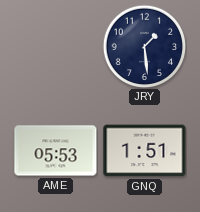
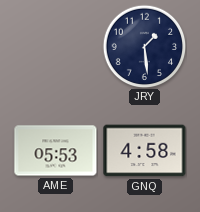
GNQ: 1:51 -> 4:58 (145, 151)
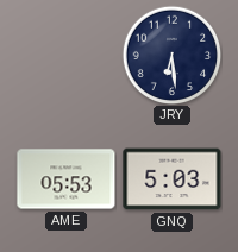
JRY: 1:29 -> 6:29 (171, 55)
GNQ: 4:58 -> 5:03 (173, 179)
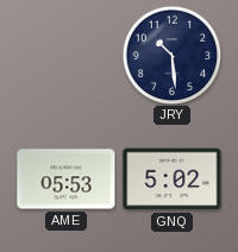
JRY: 6:29 -> 10:29 (171, 55)
GNQ: 5:03 -> 5:02 (173, 179)
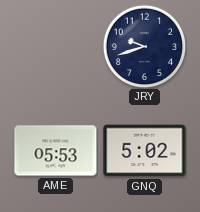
JRY: 10:29 -> 9:42 (144, 46)
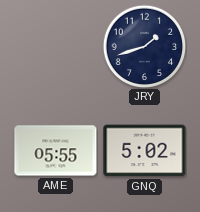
JRY: 9:42 -> 1:42 (144, 46)
AME: 05:53 -> 05:55 (56, 151)
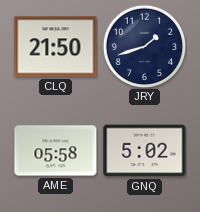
CLQ: none -> 21:50 (56, 47)
AME: 05:55 -> 05:58 (56, 151)
